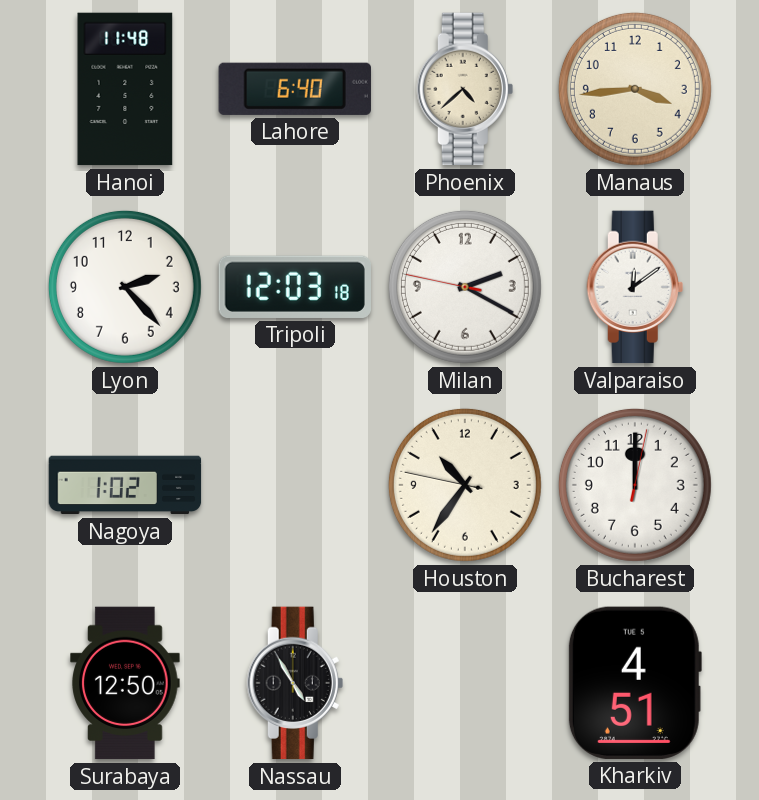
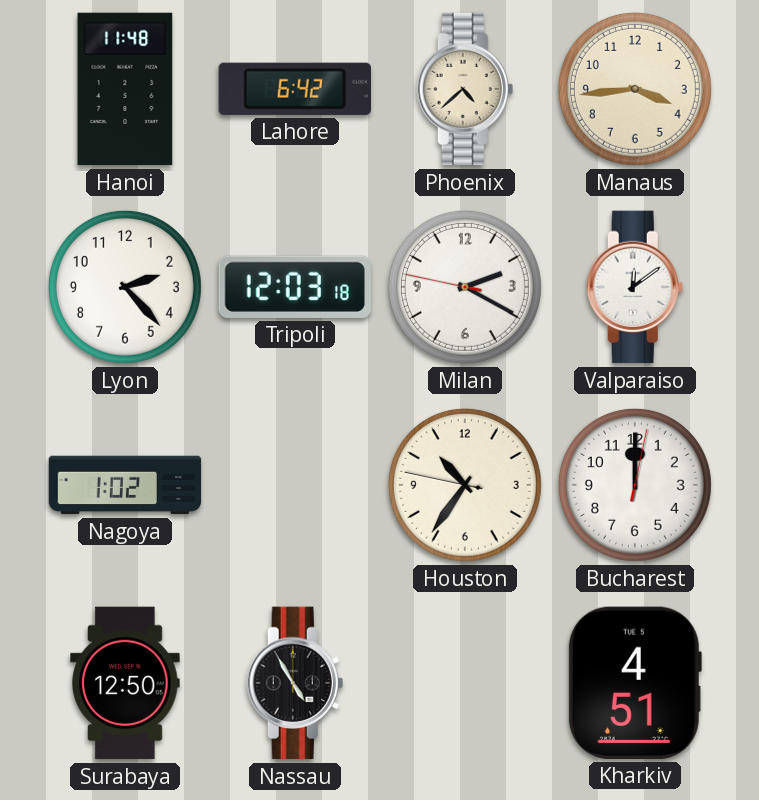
Lahore: 6:40 -> 6:42 (295, 89)
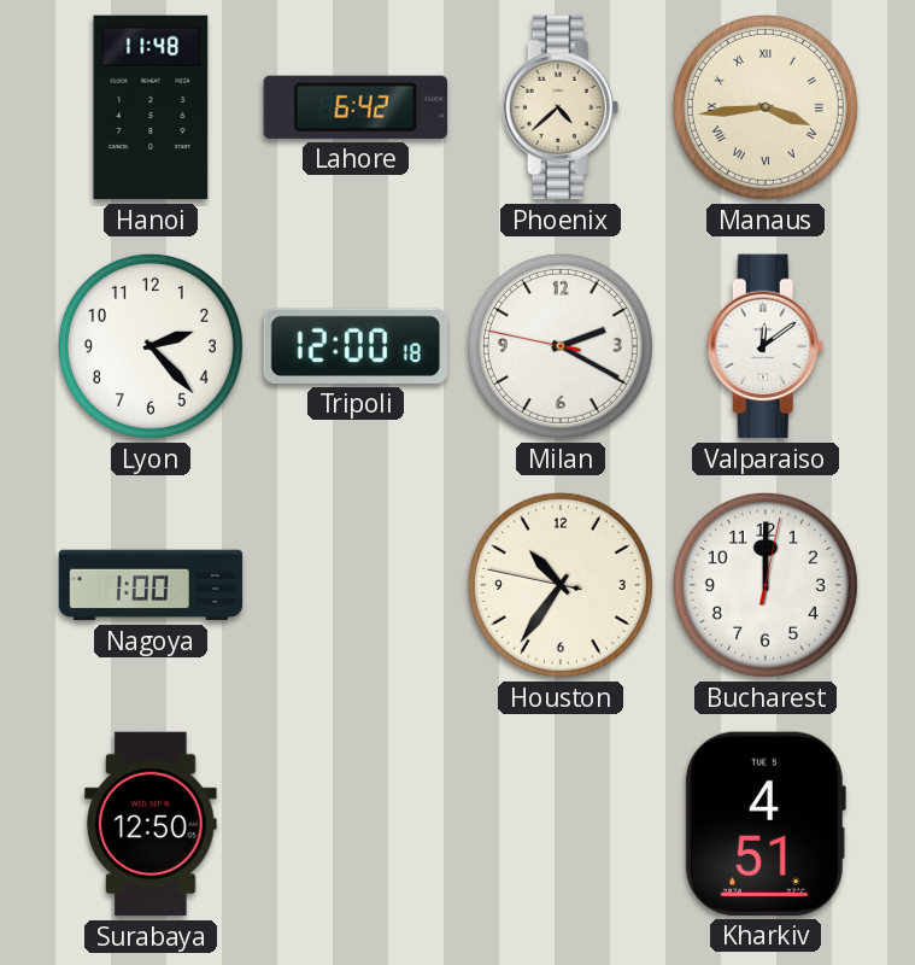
Manaus numerals: Arabic -> Roman (766, 107)
Tripoli: 12:03 -> 12:00 (356, 346)
Nagoya: 1:02 -> 1:00 (151, 585)
Nassau: 4:55 -> none (295, 683)
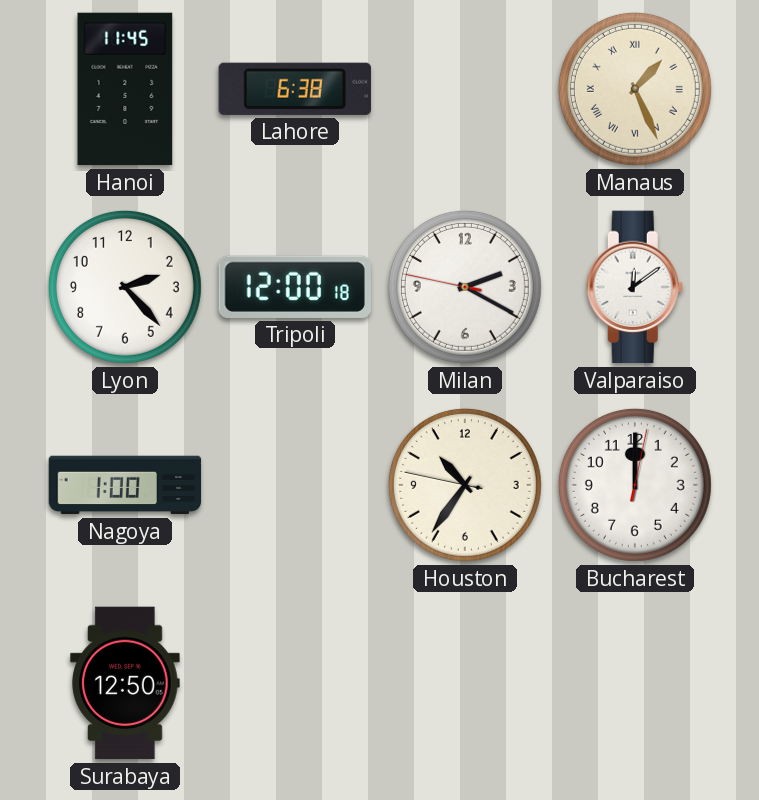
Hanoi: 11:48 -> 11:45 (125, 89)
Lahore: 6:42 -> 6:38 (295, 89)
Phoenix: 4:38 -> none (561, 107)
Manaus: 3:44 -> 1:26 (635, 89)
Kharkiv: 4:51 -> none (766, 824)
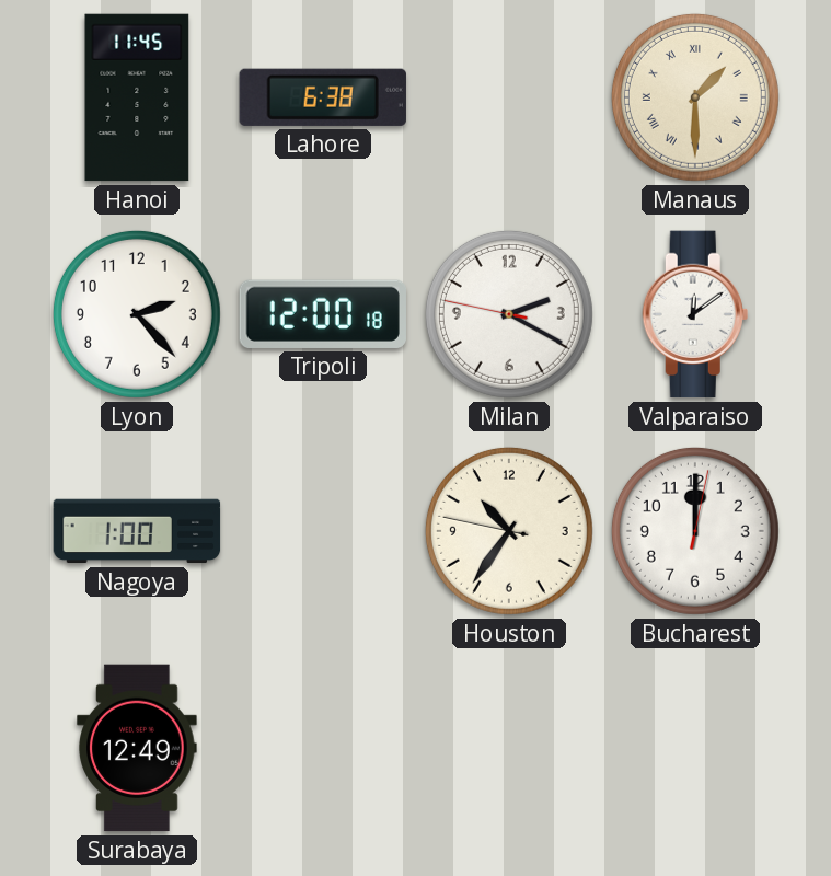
Manaus: 1:26 -> 1:30 (695, 97)
Surabaya: 12:50 -> 12:49 (137, 748)
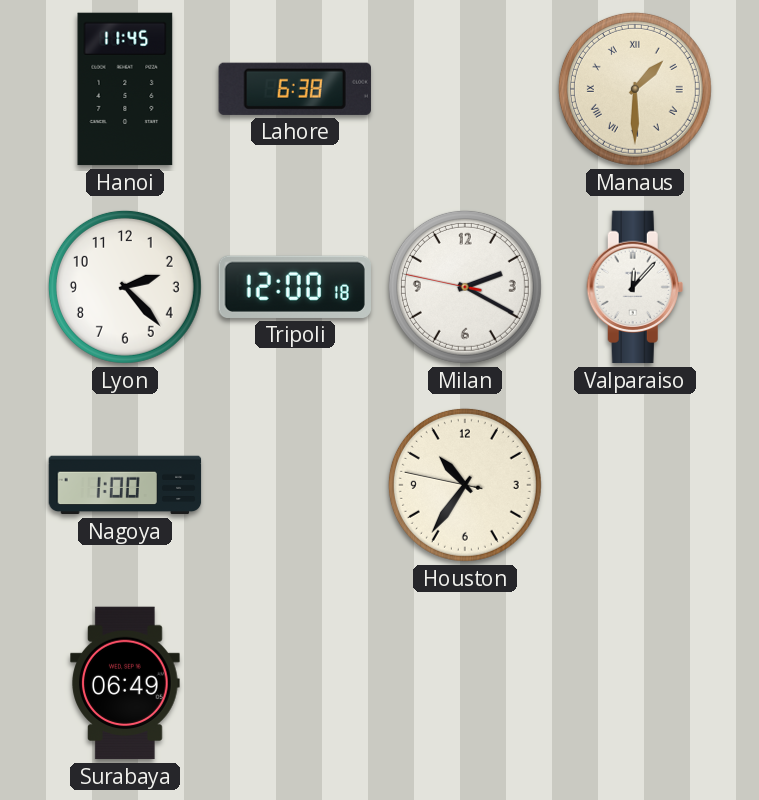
Valparaiso: 12:09 -> 12:07 (635, 287)
Bucharest: 12:00 -> none (695, 531)
Surabaya: 12:49 -> 06:49 (125, 683)
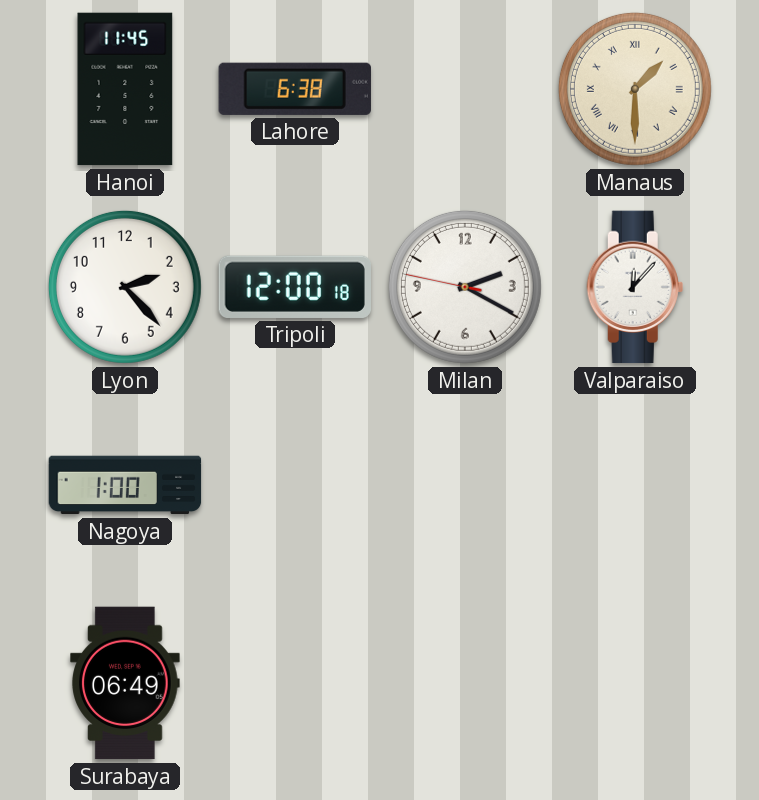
Houston: 10:35 -> none (465, 485)
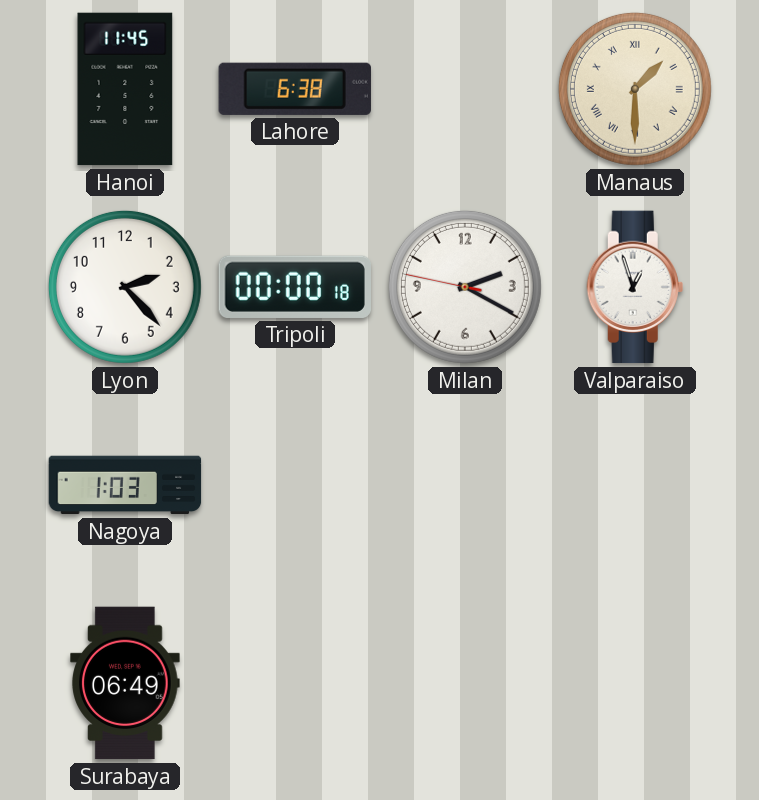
Tripoli: 12:00 -> 00:00 (295, 287)
Valparaiso: 12:07 -> 12:57 (635, 287)
Nagoya: 1:00 -> 1:03 (125, 485)
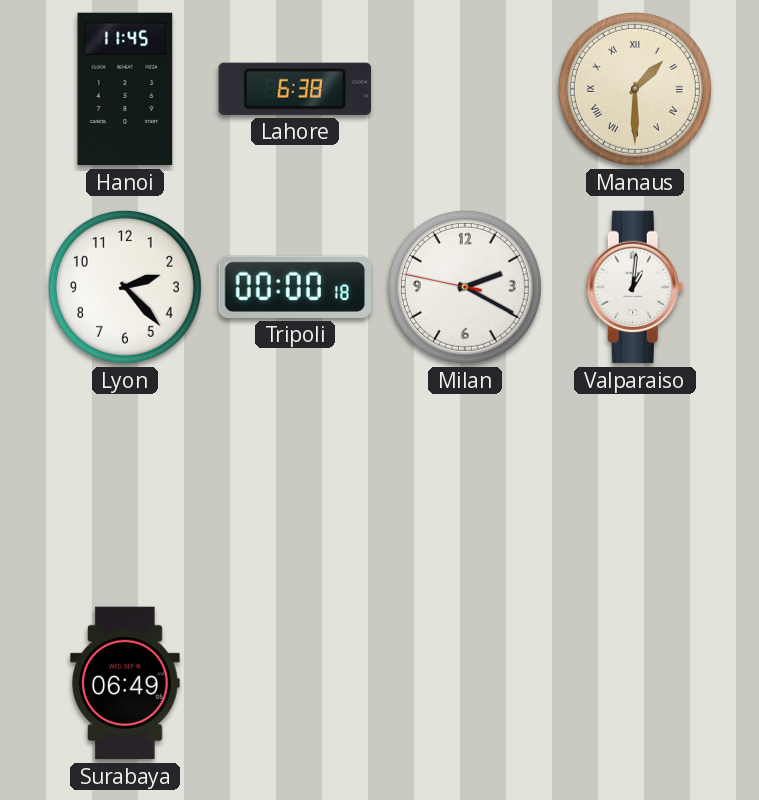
Valparaiso: 12:57 -> 1:01 (635, 287)
Nagoya: 1:03 -> none (125, 485)
